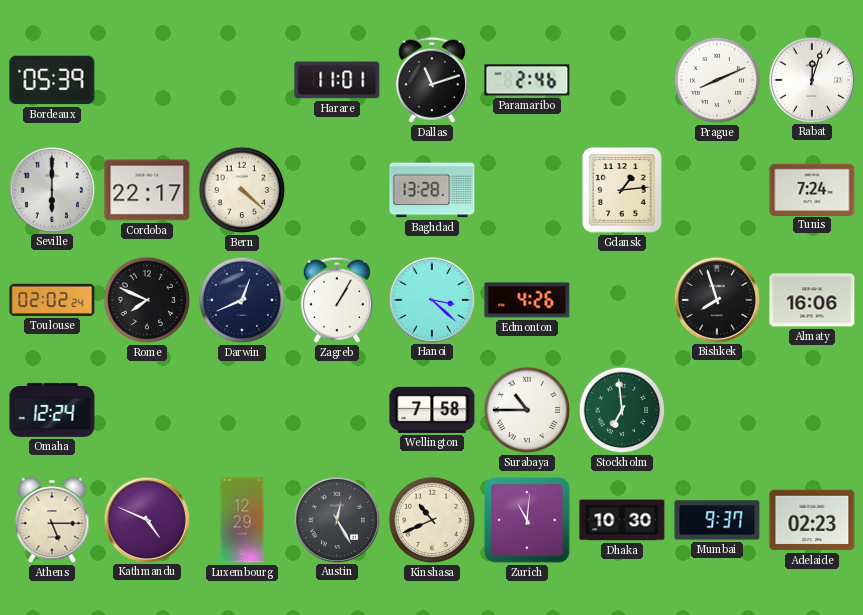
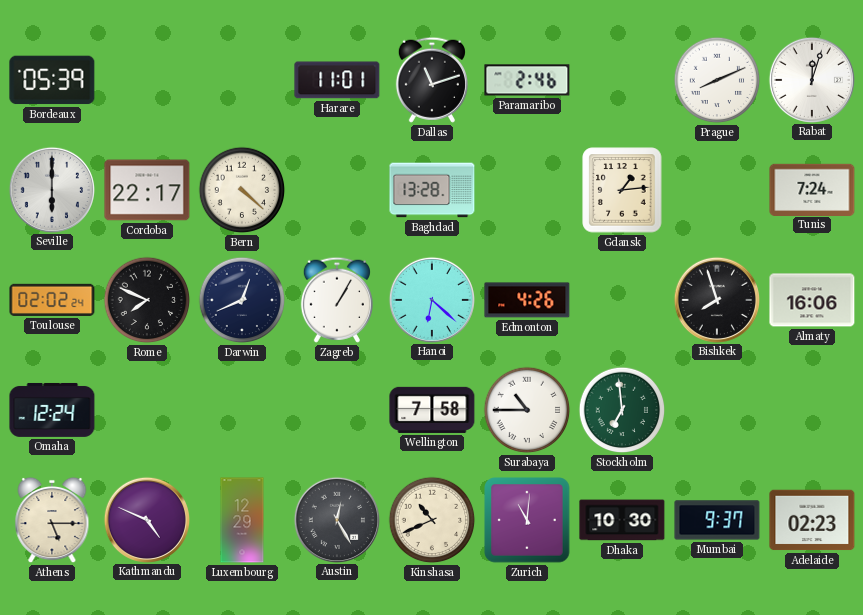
Hanoi: 3:22 -> 6:22 (431, 299)
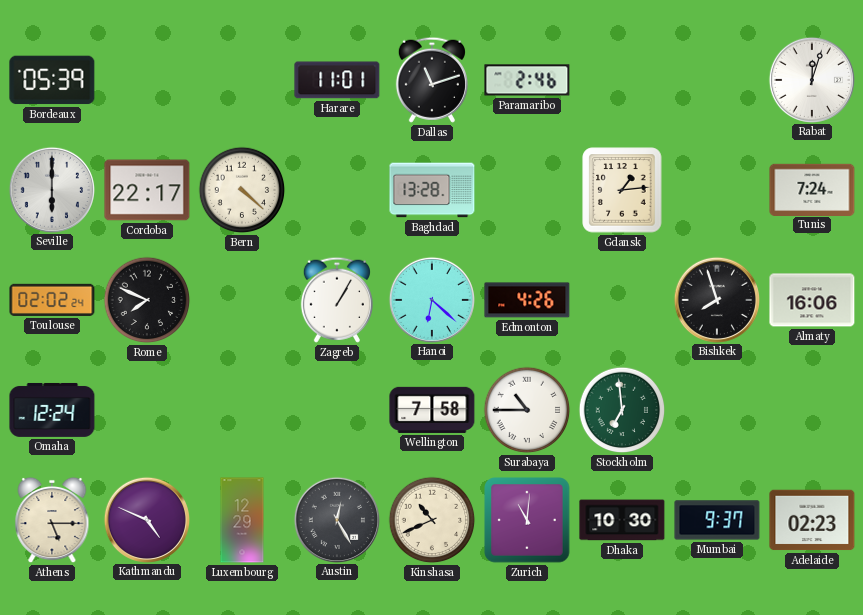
Prague: 8:11 -> none (717, 80)
Darwin: 12:41 -> none (242, 300)
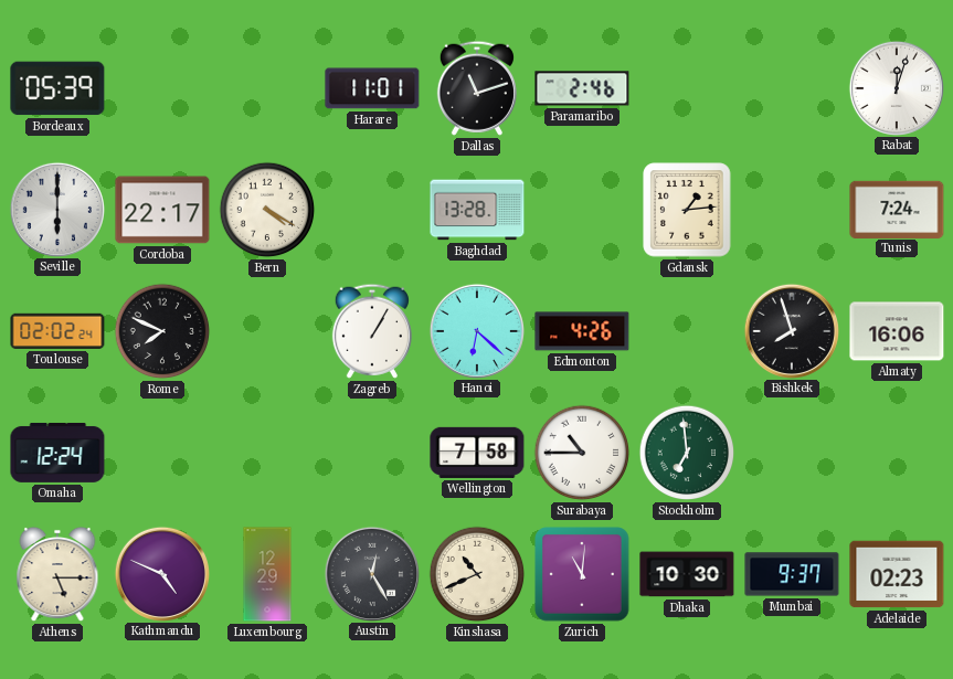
Bern: 4:22 -> 4:20 (267, 210)
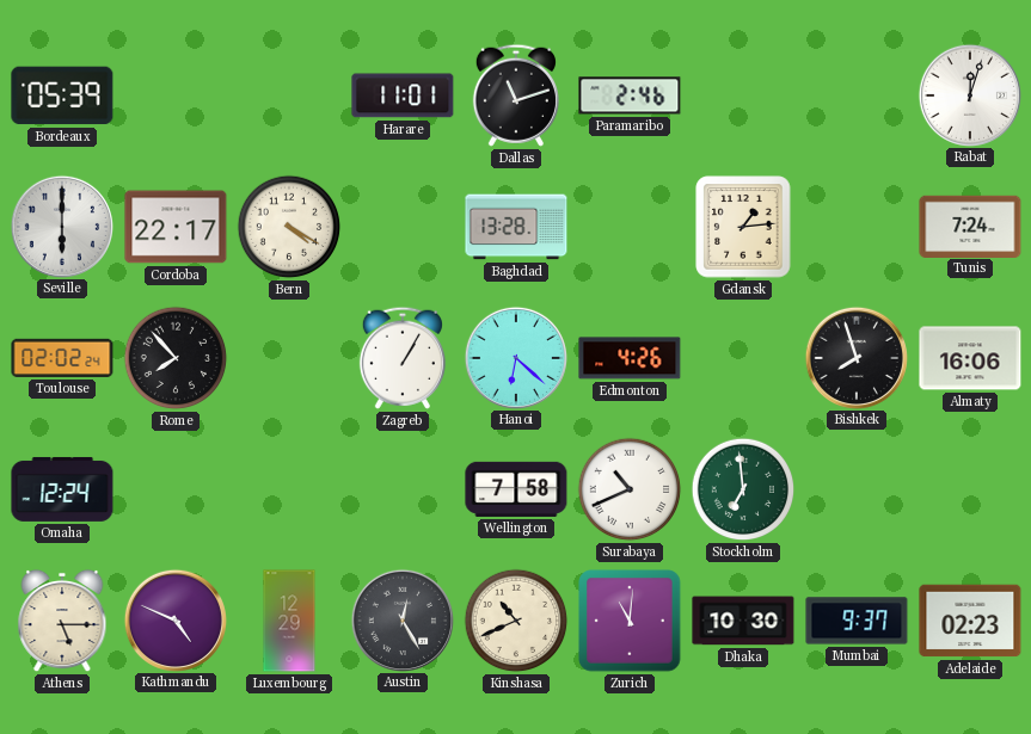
Rome: 7:49 -> 7:53 (176, 358)
Surabaya: 10:45 -> 10:41 (630, 489)
